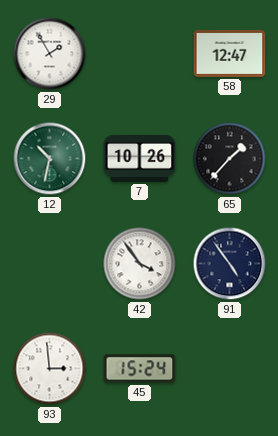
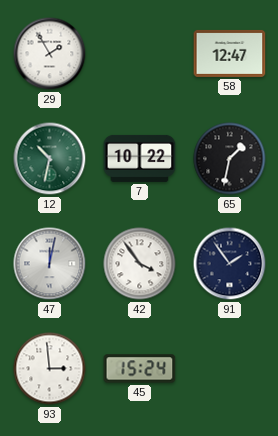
7: 10:26 -> 10:22 (140, 158)
65: 1:37 -> 1:32 (230, 159)
47: none -> 12:02 (50, 264)
91: 4:54 -> 1:54 (230, 264)
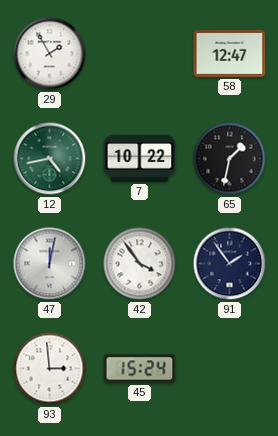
12: 10:32 -> 4:43 (50, 159)
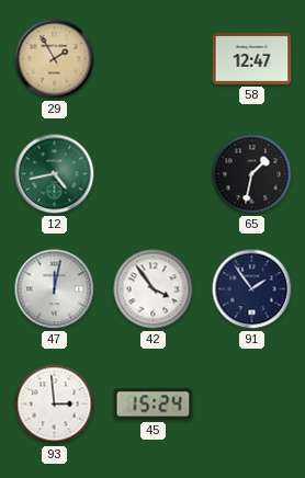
29 dial: white -> champagne (55, 59)
7: 10:22 -> none (140, 158)
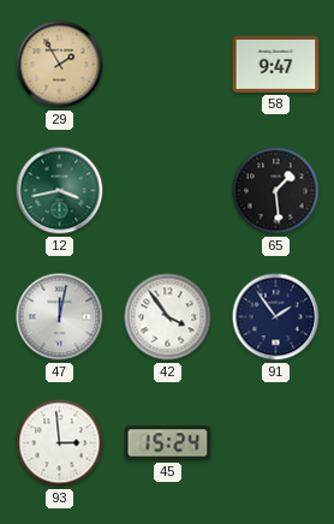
58: 12:47 -> 9:47 (276, 64)
12: 4:43 -> 3:43 (60, 191)
65: 1:32 -> 1:29 (276, 191)
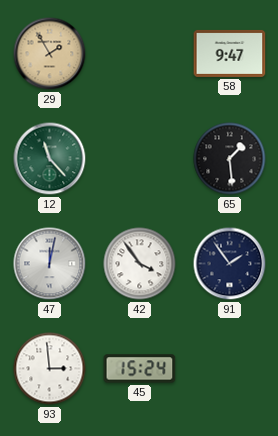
12: 3:43 -> 11:23 (50, 159)
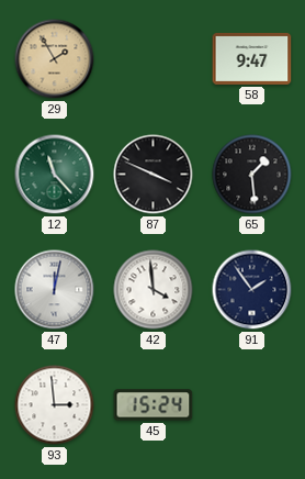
87: none -> 3:49 (154, 175)
42: 3:54 -> 3:59 (154, 290)
